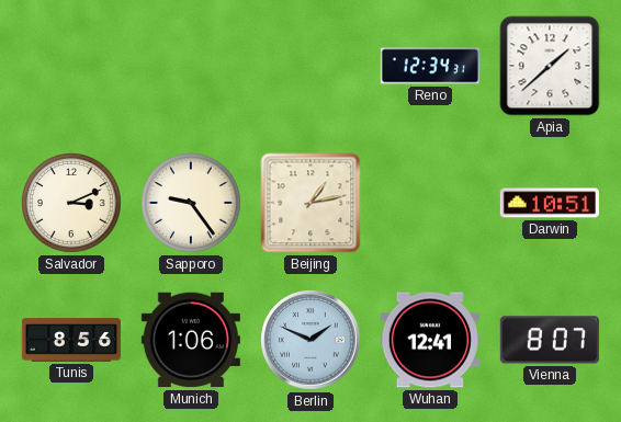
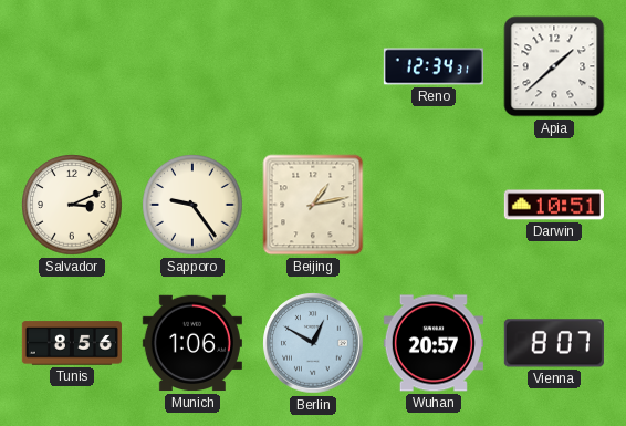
Berlin: 1:49 -> 12:50 (313, 343)
Wuhan: 12:41 -> 20:57 (434, 343)
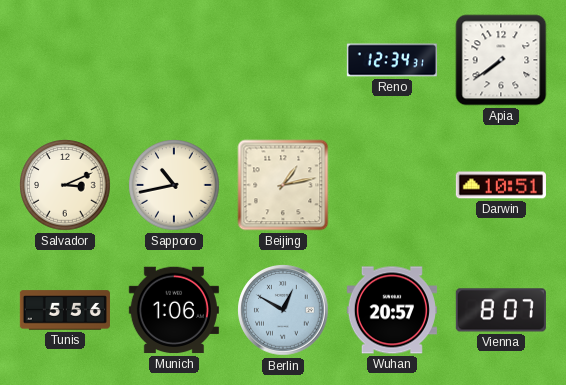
Apia: 1:38 -> 7:39 (501, 60)
Sapporo: 9:24 -> 10:43 (174, 185)
Tunis: 8:56 -> 5:56 (65, 310)
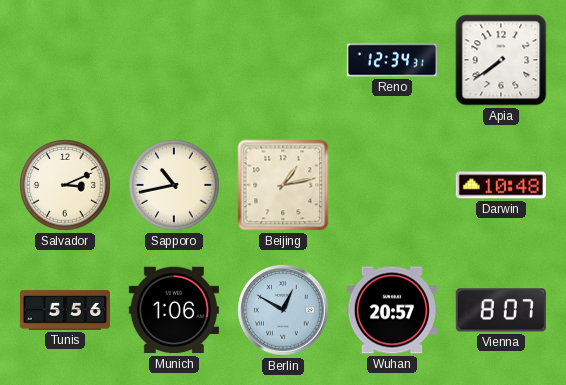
Darwin: 10:51 -> 10:48 (501, 185)
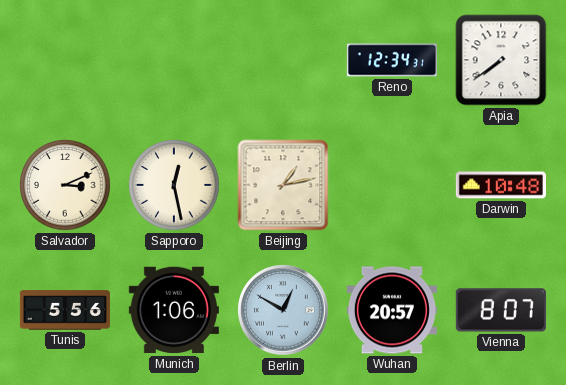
Sapporo: 10:43 -> 12:28 (174, 185)
